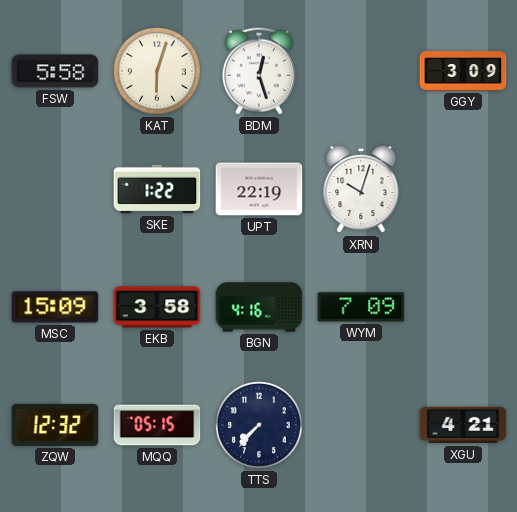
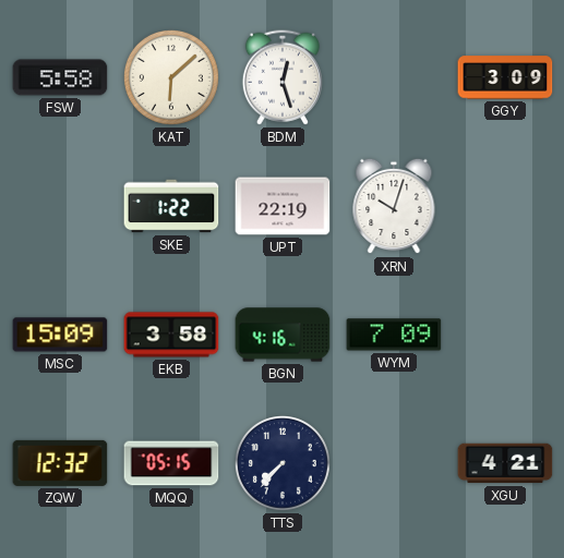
KAT: 6:03 -> 6:08 (171, 77)
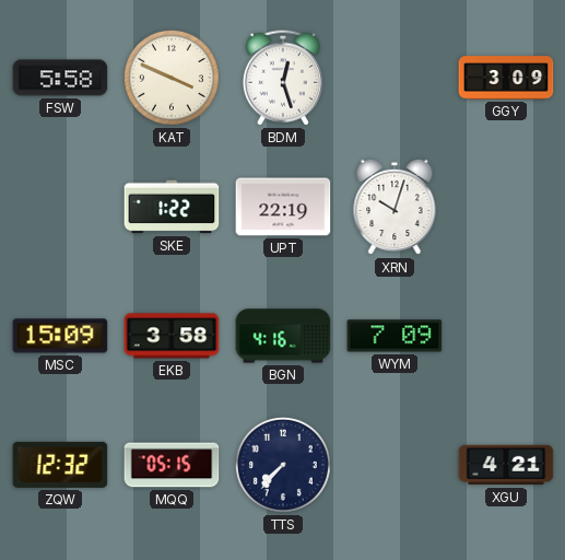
KAT: 6:08 -> 3:49 (172, 78)
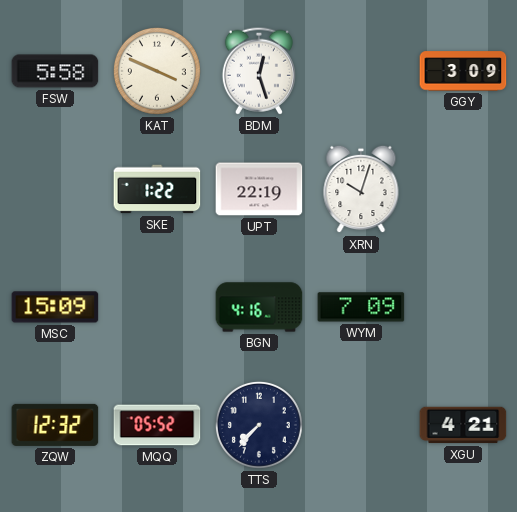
EKB: 3:58 -> none (172, 336)
MQQ: 05:15 -> 05:52 (157, 425)
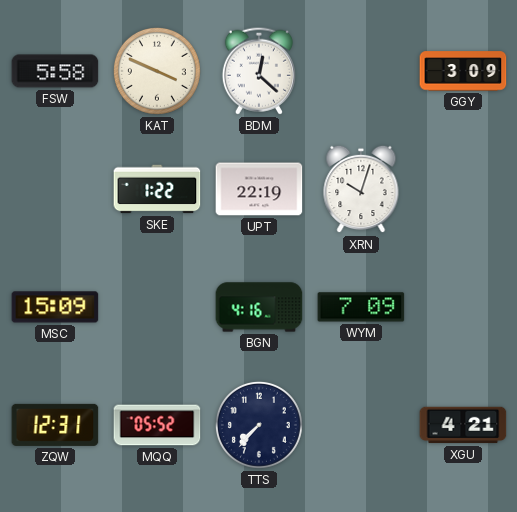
BDM: 12:27 -> 12:22 (259, 71)
ZQW: 12:32 -> 12:31 (55, 425)
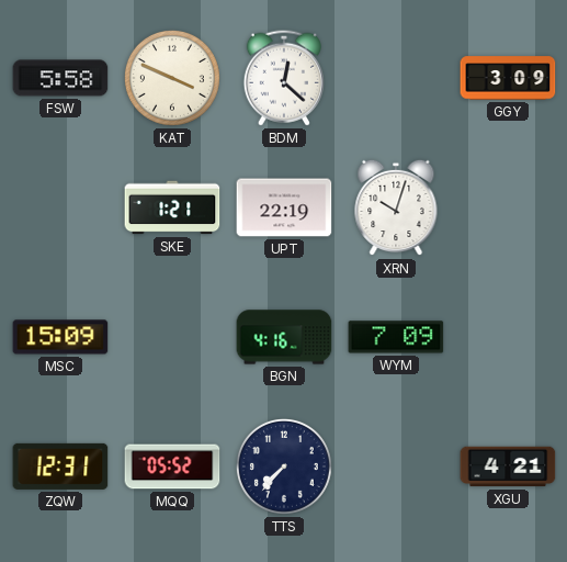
SKE: 1:22 -> 1:21 (172, 207)
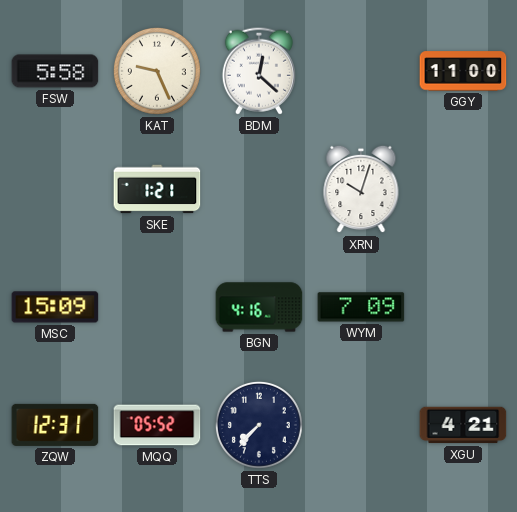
KAT: 3:49 -> 9:26 (157, 71)
GGY: 3:09 -> 11:00 (463, 71)
UPT: 22:19 -> none (284, 207)
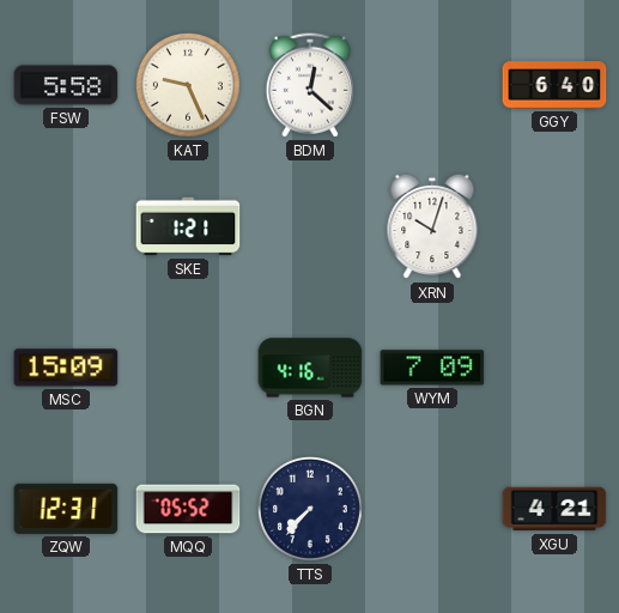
GGY: 11:00 -> 6:40 (554, 85)
